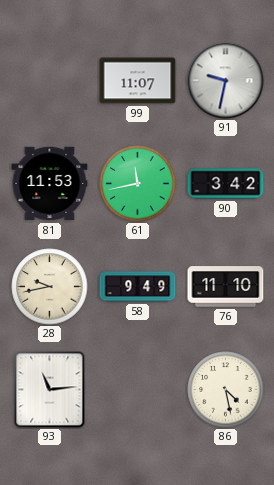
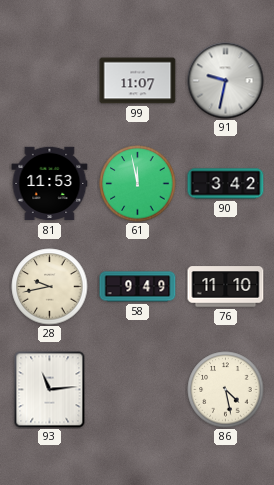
61: 11:43 -> 11:58 (138, 184)
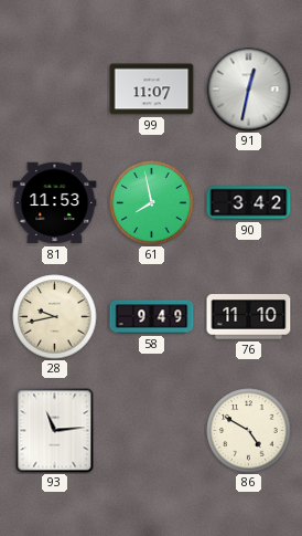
91: 9:32 -> 12:32 (249, 90)
61: 11:58 -> 7:58 (152, 203)
86: 4:28 -> 4:50 (249, 431)
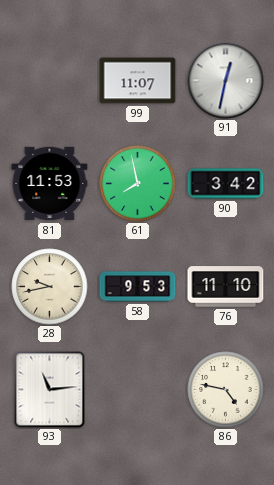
58: 9:49 -> 9:53 (138, 287)
86: 4:50 -> 4:47 (226, 390)
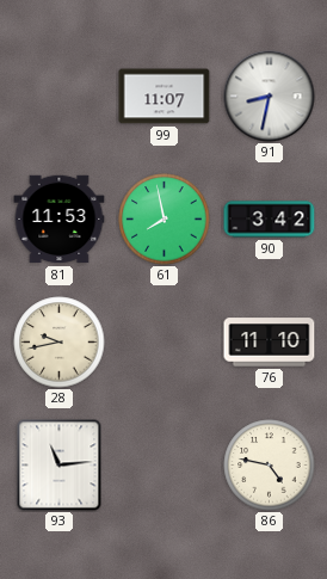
91: 12:32 -> 8:32 (270, 97)
58: 9:53 -> none (138, 287)
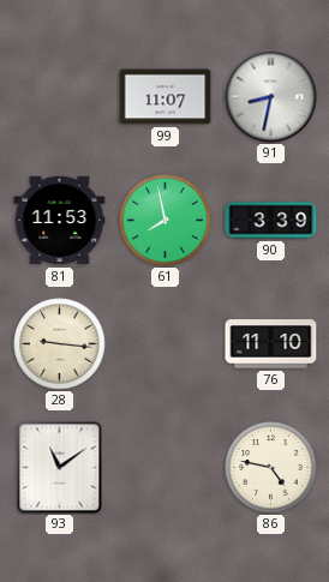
90: 3:42 -> 3:39 (271, 221)
28: 9:43 -> 9:16 (60, 344)
93: 11:14 -> 11:09 (60, 468)
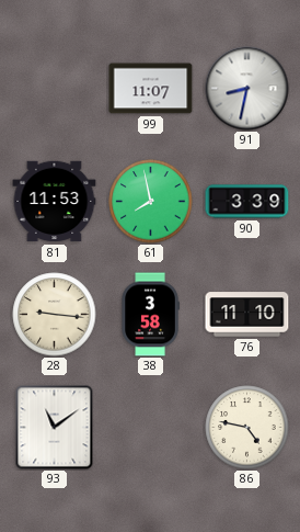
38: none -> 3:58 (150, 315)
